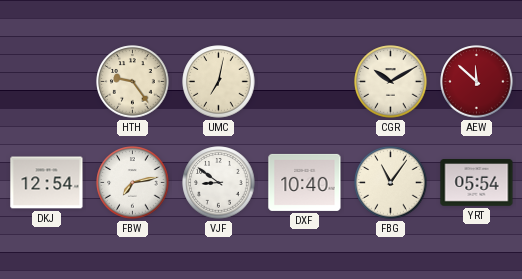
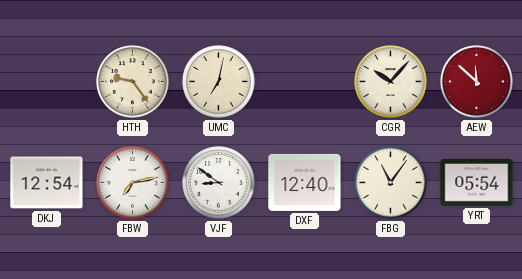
CGR: 10:10 -> 10:07 (391, 82)
DXF: 10:40 -> 12:40 (305, 182)
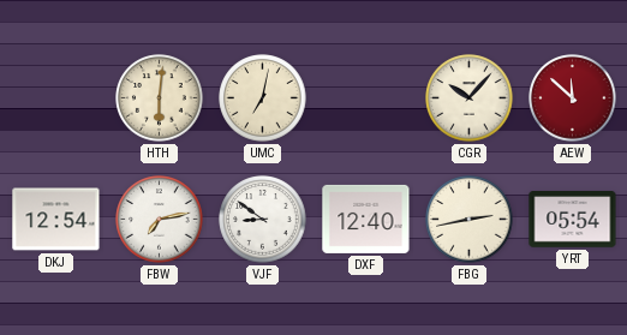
HTH: 9:24 -> 6:01 (160, 98)
FBG: 11:06 -> 2:43 (470, 220)
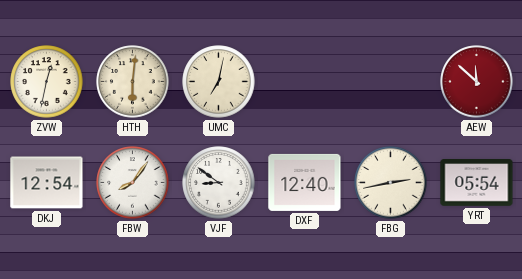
ZVW: none -> 12:32 (47, 82)
CGR: 10:07 -> none (470, 98)
FBW: 7:13 -> 8:06 (133, 183)
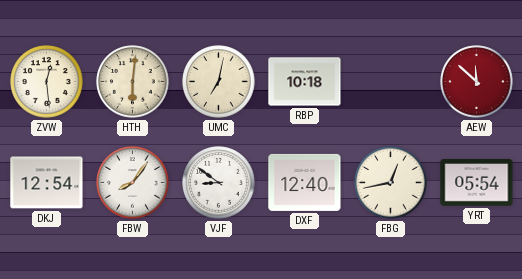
ZVW: 12:32 -> 12:29 (47, 82)
RBP: none -> 10:18 (305, 82)
FBG: 2:43 -> 12:43 (391, 183)
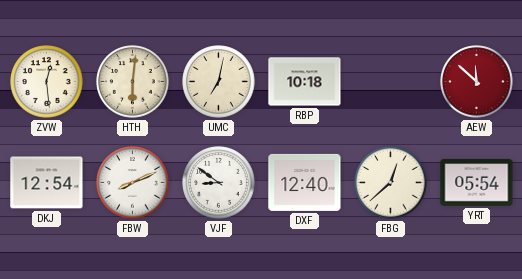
FBW: 8:06 -> 8:11 (133, 183)
FBG: 12:43 -> 12:38 (391, 183)
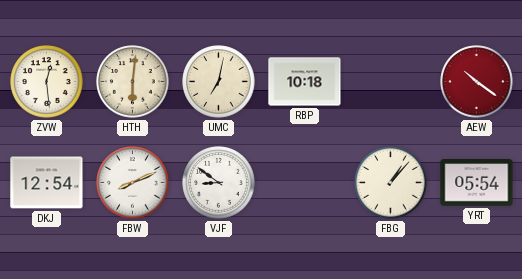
AEW: 11:52 -> 10:21 (477, 82)
DXF: 12:40 -> none (305, 182)
FBG: 12:38 -> 1:07 (391, 183)
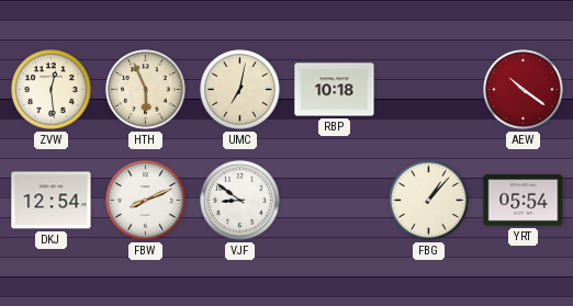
HTH: 6:01 -> 5:56 (146, 90)
